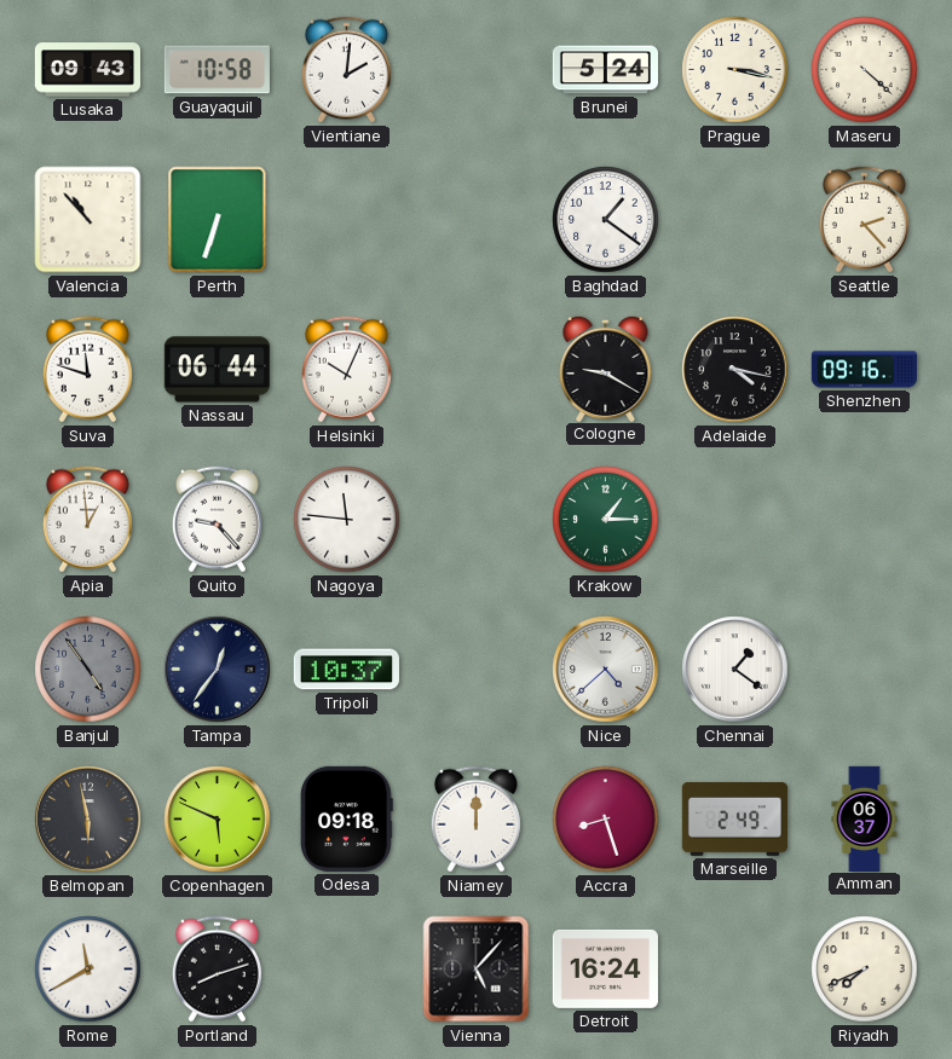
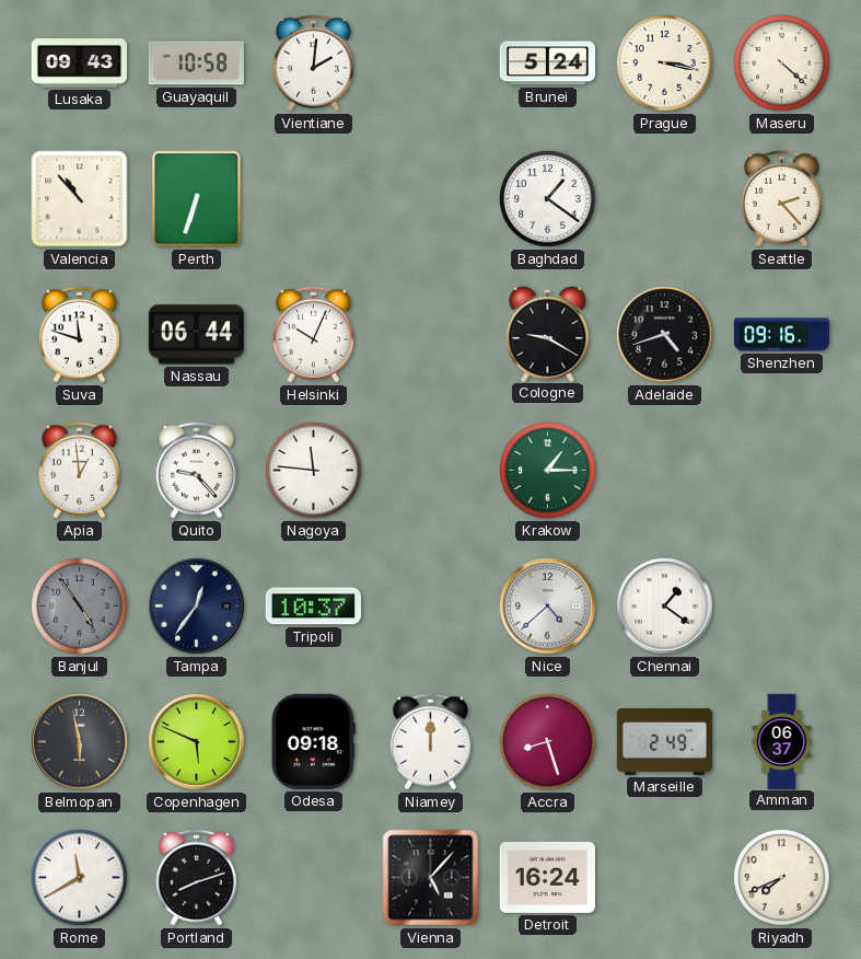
Adelaide: 4:17 -> 4:42 (665, 335)
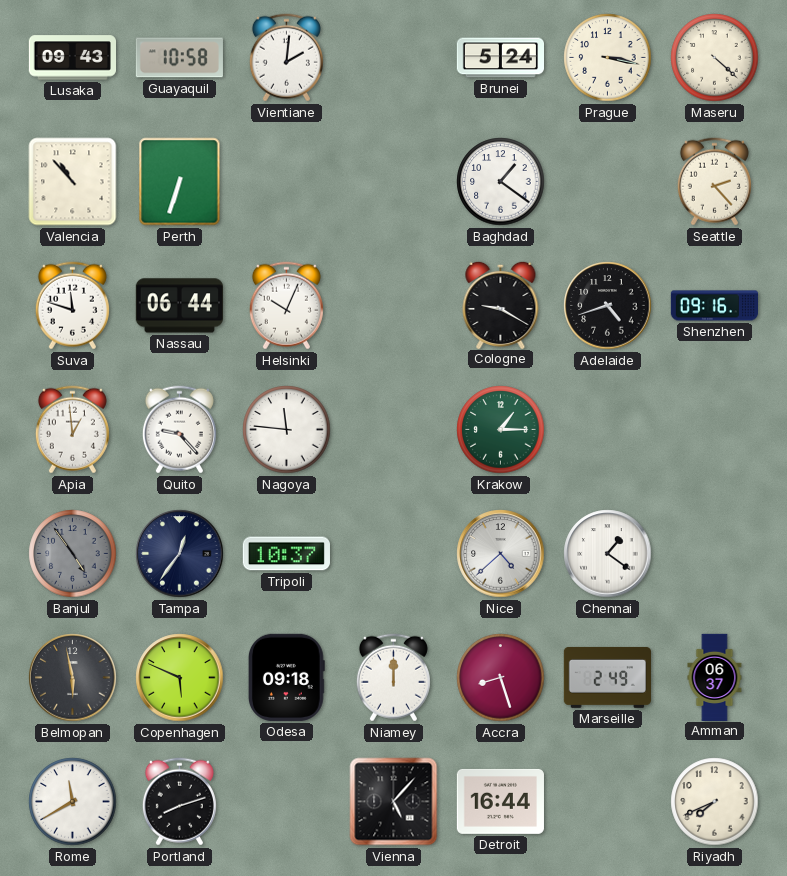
Detroit: 16:24 -> 16:44 (500, 801)
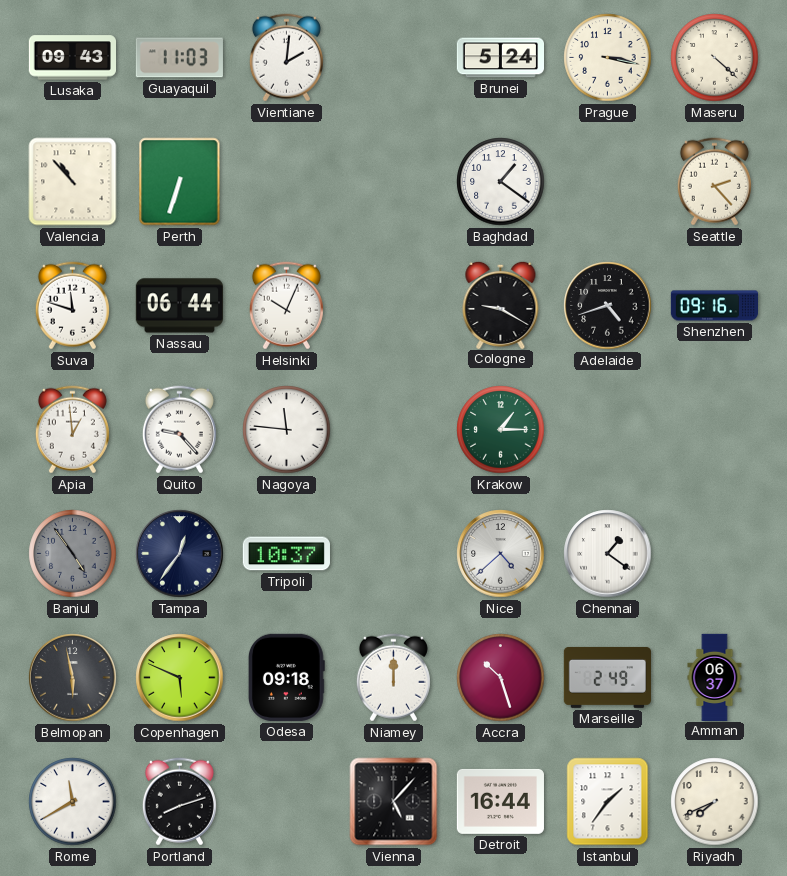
Guayaquil: 10:58 -> 11:03 (179, 58)
Accra: 8:27 -> 10:27 (501, 678)
Istanbul: none -> 1:36 (608, 802)
